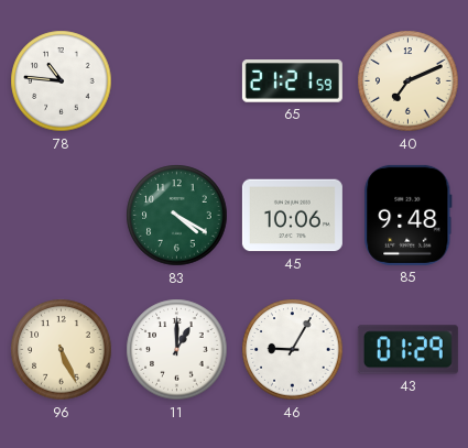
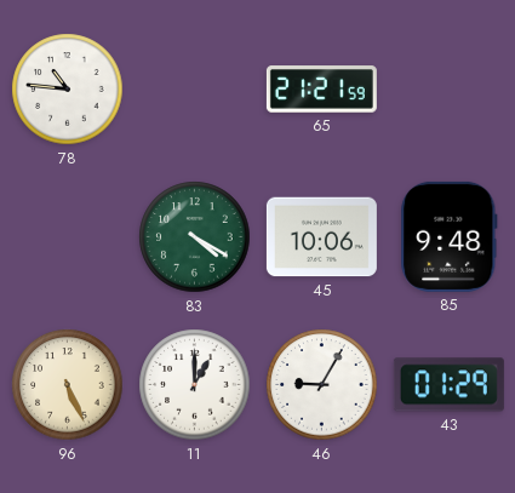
40: 7:11 -> none (409, 81)
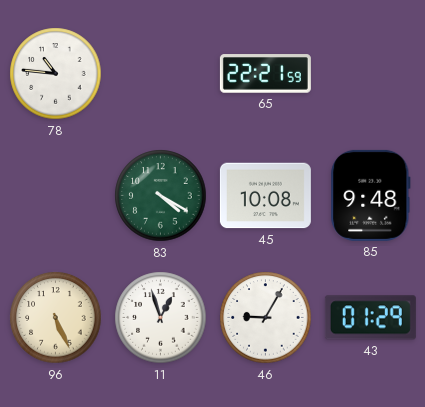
65: 21:21 -> 22:21 (265, 74)
45: 10:06 -> 10:08 (265, 196)
11: 1:00 -> 12:57 (161, 318)
